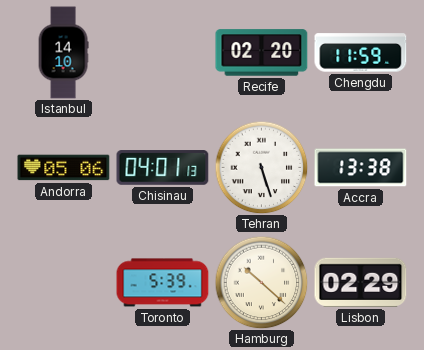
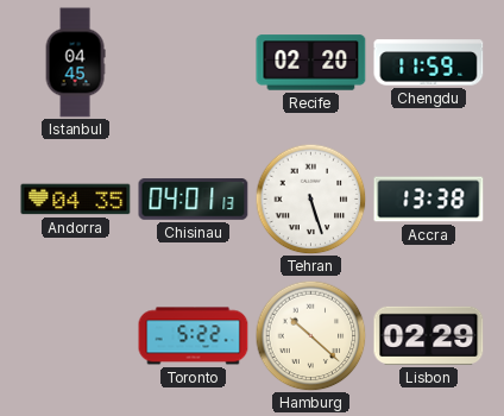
Istanbul: 14:10 -> 04:45 (75, 63)
Andorra: 05:06 -> 04:35 (76, 200)
Toronto: 5:39 -> 5:22 (194, 336)
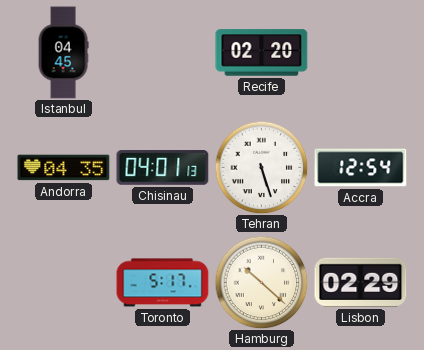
Chengdu: 11:59 -> none (429, 63)
Accra: 13:38 -> 12:54 (361, 168)
Toronto: 5:22 -> 5:17 (163, 283)
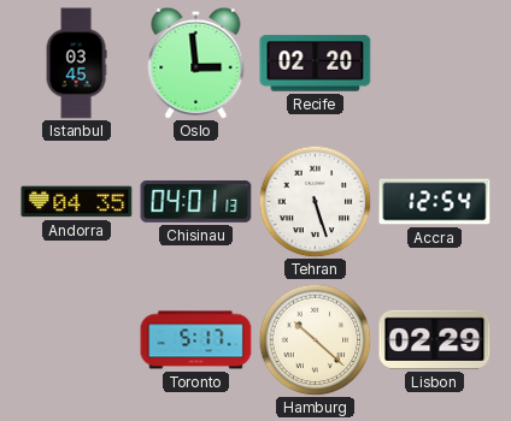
Istanbul: 04:45 -> 03:45 (76, 64)
Oslo: none -> 2:59 (196, 63)
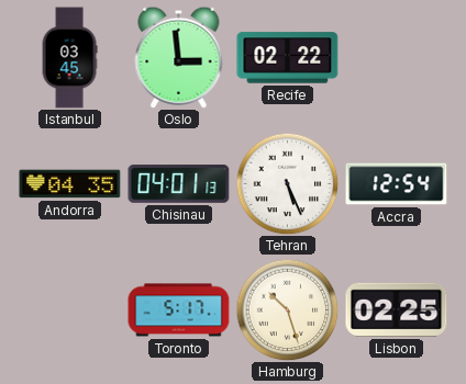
Recife: 02:20 -> 02:22 (288, 58)
Tehran: 5:27 -> 5:26 (287, 183)
Hamburg: 10:22 -> 10:27 (287, 309)
Lisbon: 02:29 -> 02:25 (397, 309)
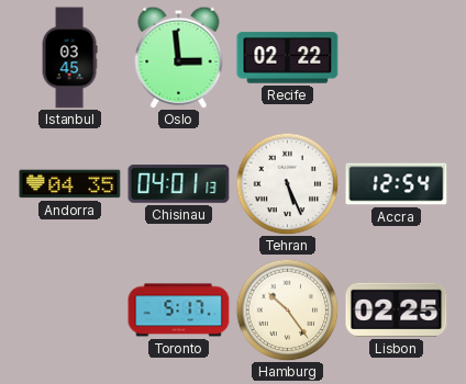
Hamburg: 10:27 -> 10:24 (287, 309)
